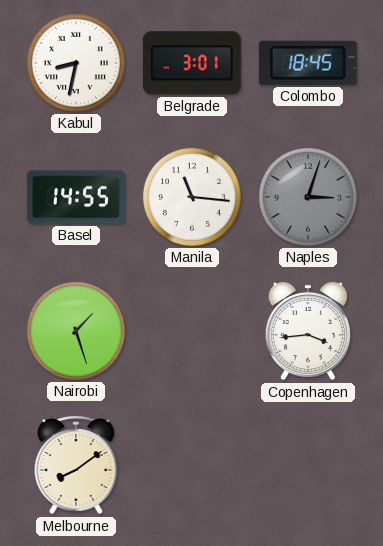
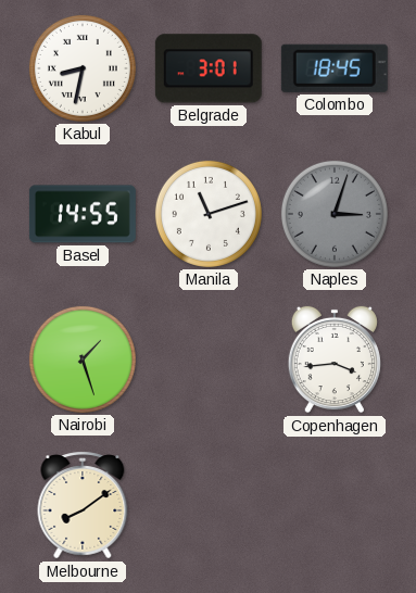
Manila: 11:16 -> 11:12 (209, 214)
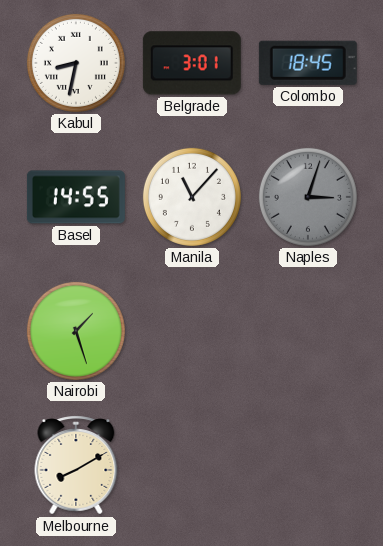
Manila: 11:12 -> 11:07 (192, 197)
Copenhagen: 3:44 -> none (335, 359)
Melbourne: 8:09 -> 8:10 (76, 465)
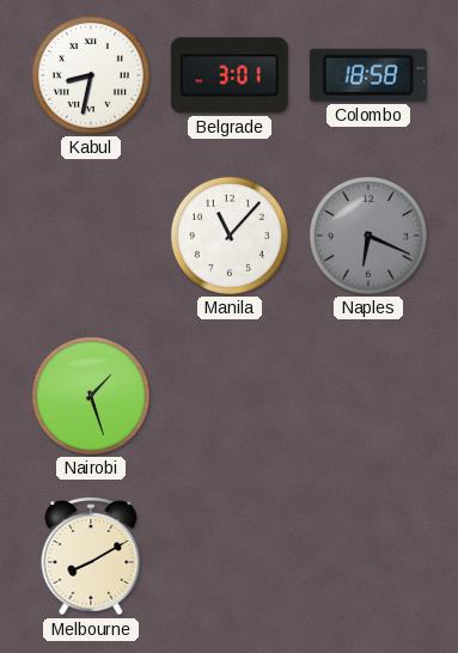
Colombo: 18:45 -> 18:58 (368, 75)
Basel: 14:55 -> none (76, 197)
Naples: 3:03 -> 6:19 (368, 236)
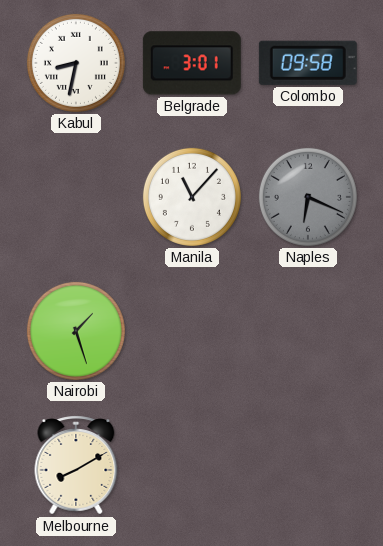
Colombo: 18:58 -> 09:58 (308, 63)
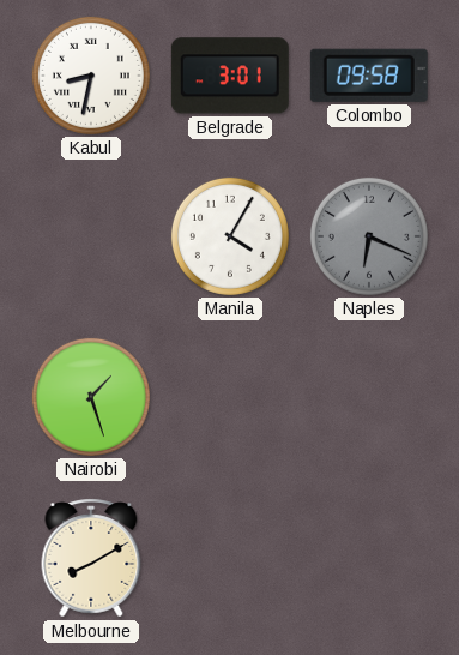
Manila: 11:07 -> 4:05 (230, 236)
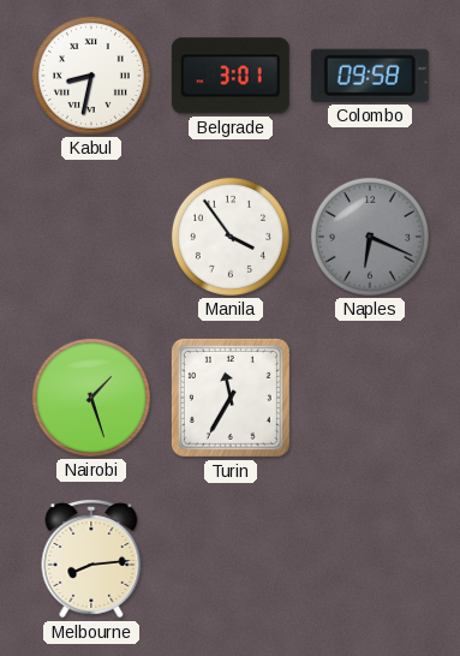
Manila: 4:05 -> 3:54 (231, 237)
Turin: none -> 11:35 (231, 398)
Melbourne: 8:10 -> 8:14 (91, 559)
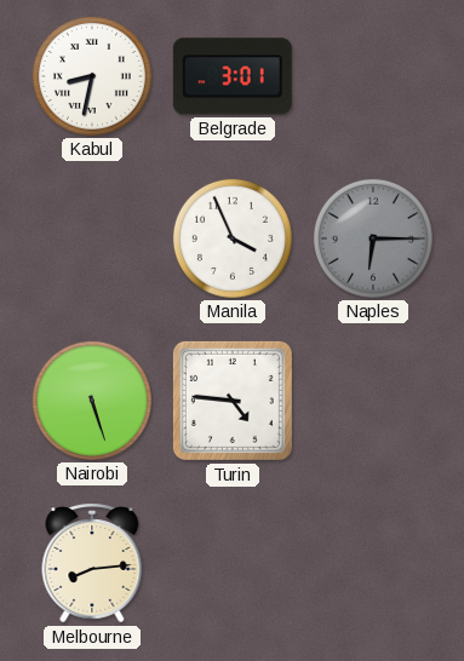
Colombo: 09:58 -> none (370, 76)
Manila: 3:54 -> 3:56 (233, 238)
Naples: 6:19 -> 6:15 (373, 238)
Nairobi: 1:27 -> 5:27 (92, 401)
Turin: 11:35 -> 4:46 (233, 401)
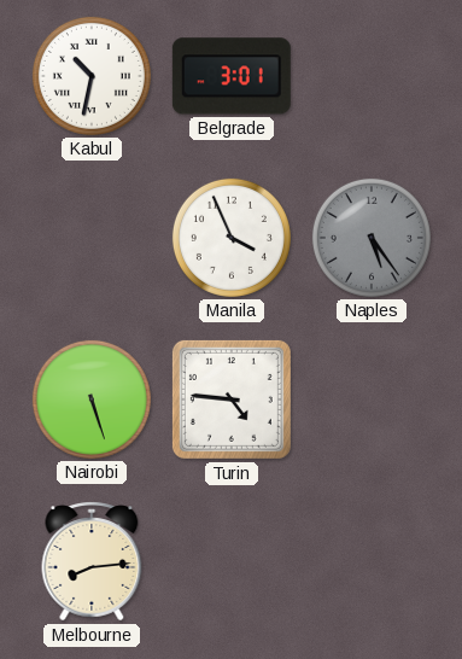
Kabul: 8:32 -> 10:32 (92, 76)
Naples: 6:15 -> 5:24 (372, 238)
